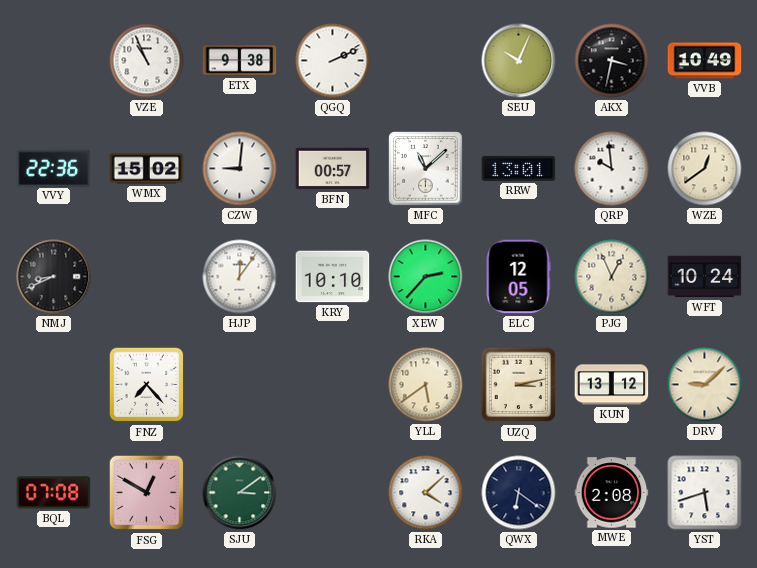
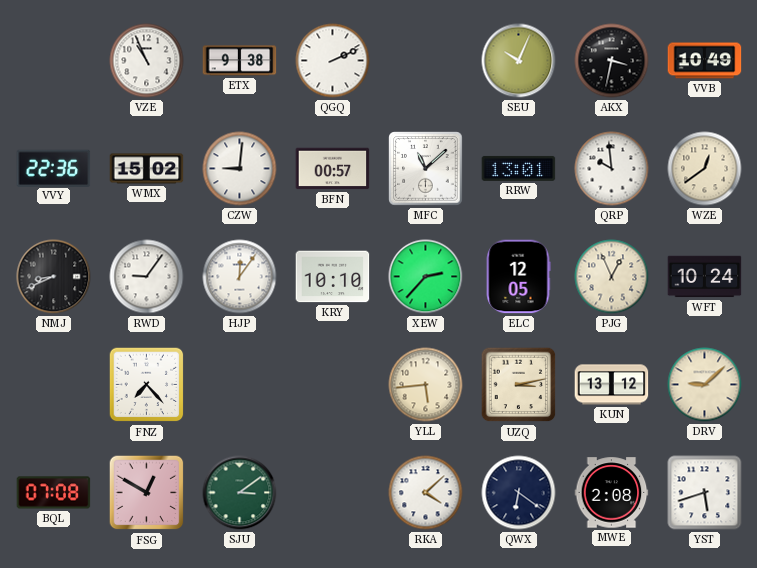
RWD: none -> 9:06 (147, 277)
YLL: 5:39 -> 5:44 (426, 385)
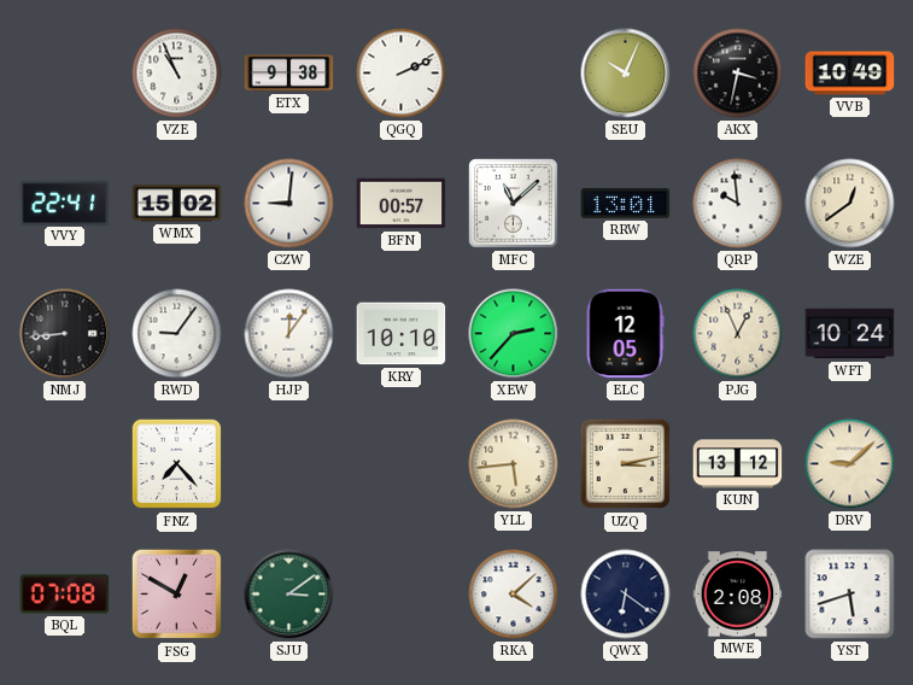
VVY: 22:36 -> 22:41 (65, 203)
NMJ: 8:41 -> 8:44 (65, 334)
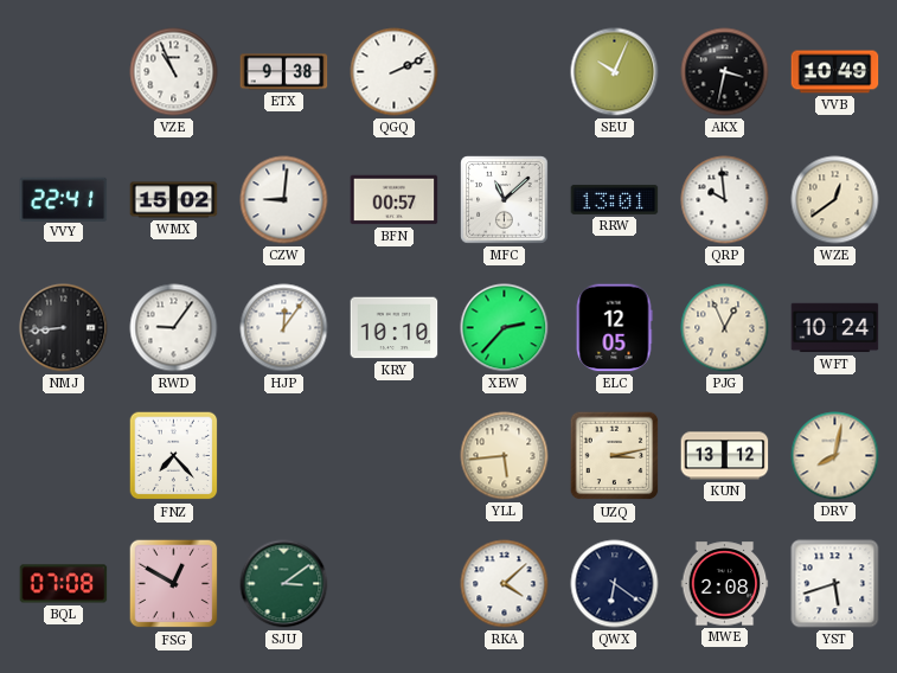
DRV: 9:08 -> 8:02 (835, 456)
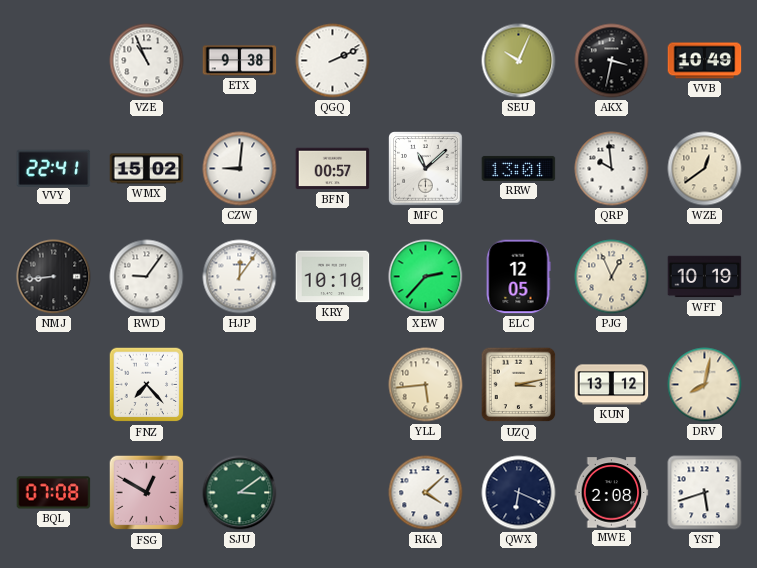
WFT: 10:24 -> 10:19 (705, 277)
QWX: 6:21 -> 6:19 (519, 493)
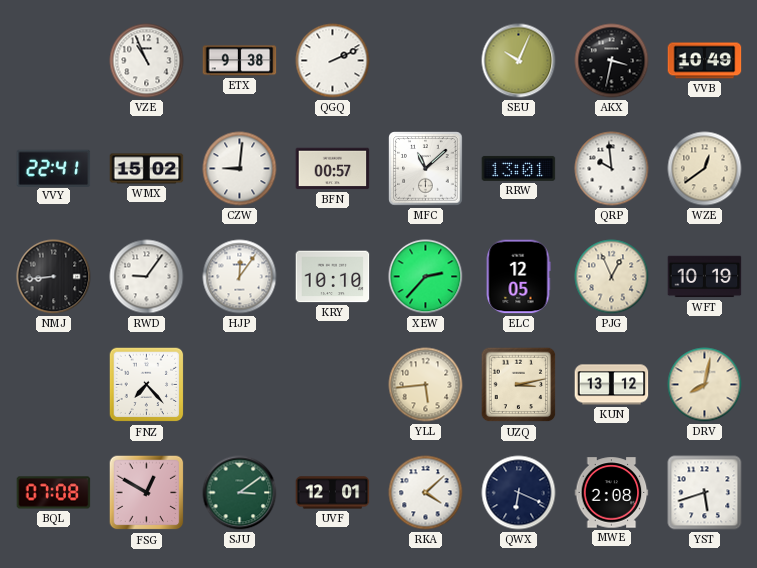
UVF: none -> 12:01 (333, 493)
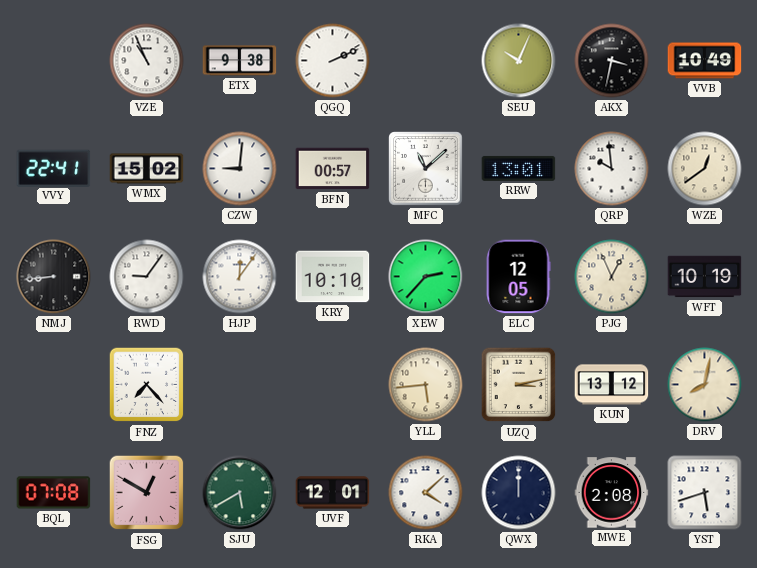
SJU: 3:09 -> 5:40 (240, 493)
QWX: 6:19 -> 12:00 (519, 493)
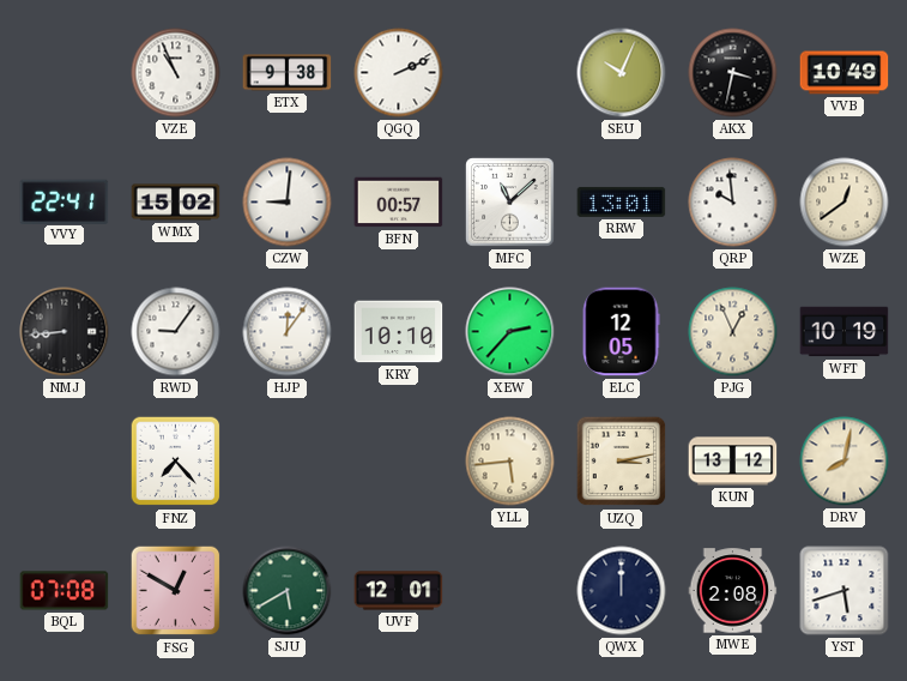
RKA: 4:08 -> none (426, 493)
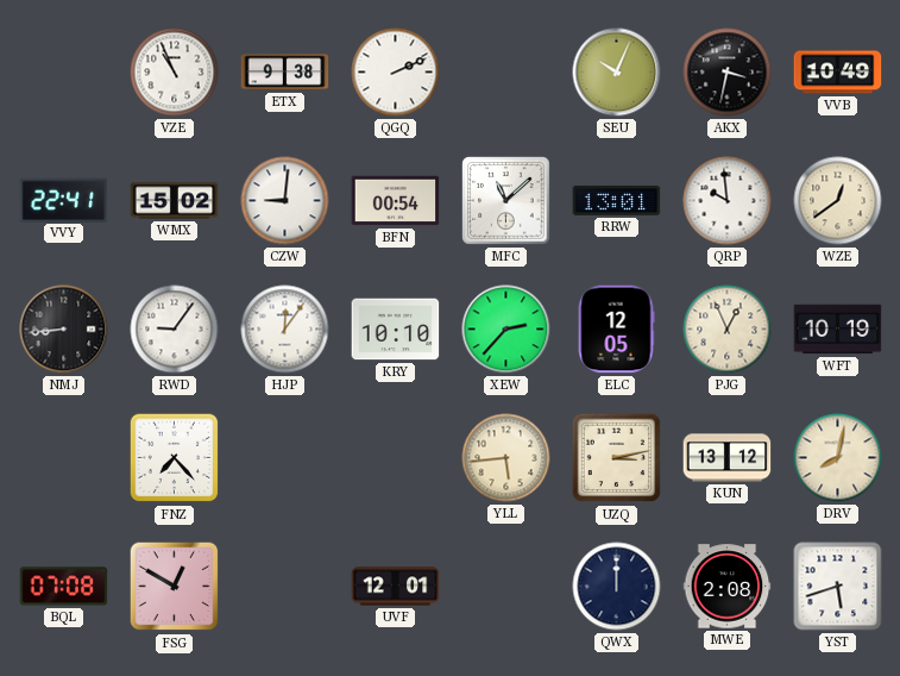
BFN: 00:57 -> 00:54 (396, 201)
SJU: 5:40 -> none (288, 591)
